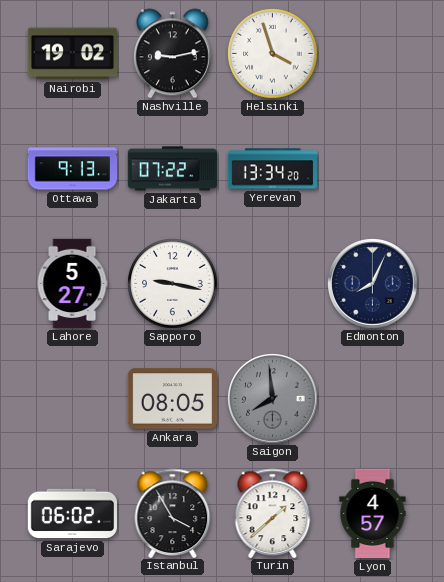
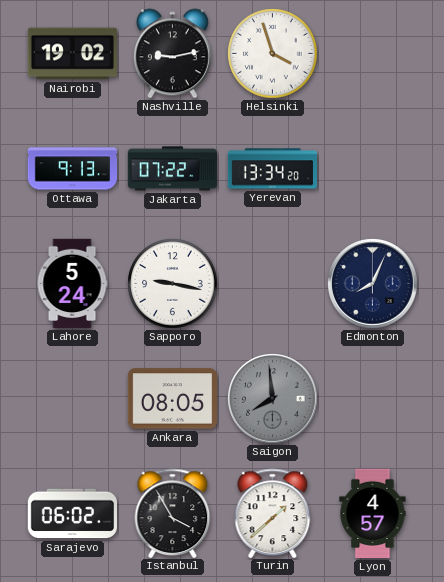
Lahore: 5:27 -> 5:24 (72, 284)
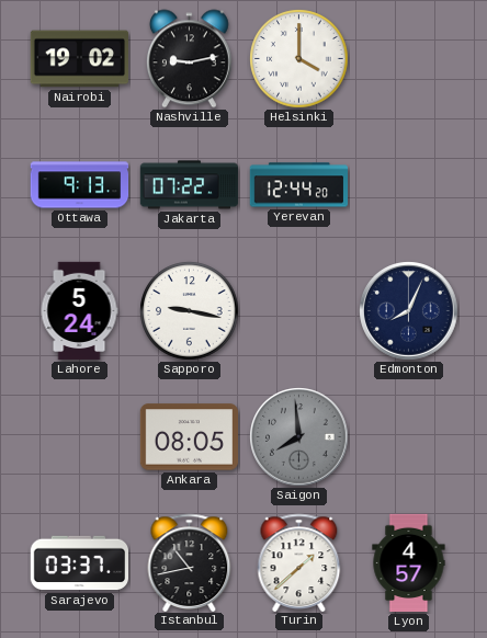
Helsinki: 3:57 -> 4:00 (299, 59)
Yerevan: 13:34 -> 12:44 (298, 185)
Sarajevo: 06:02 -> 03:37 (79, 563)
Istanbul: 3:55 -> 10:43 (190, 562)
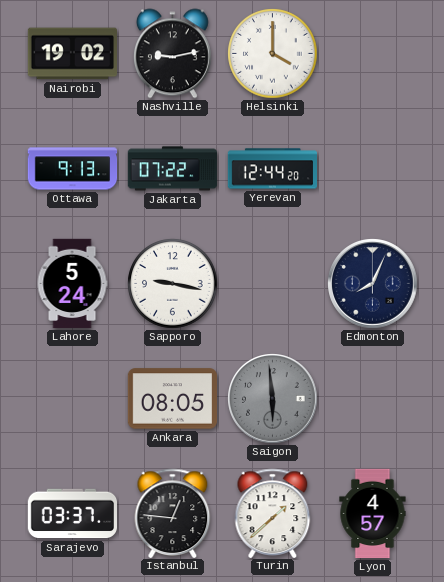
Saigon: 7:59 -> 5:59 (273, 399)
Istanbul: 10:43 -> 12:46 (173, 513)
